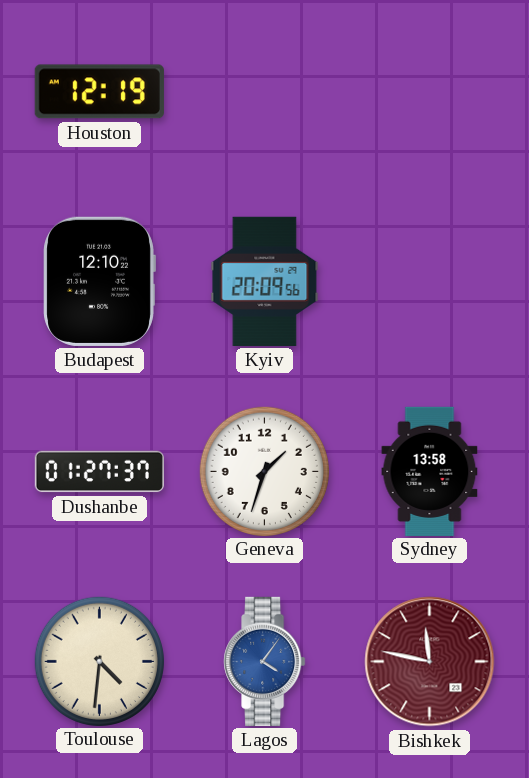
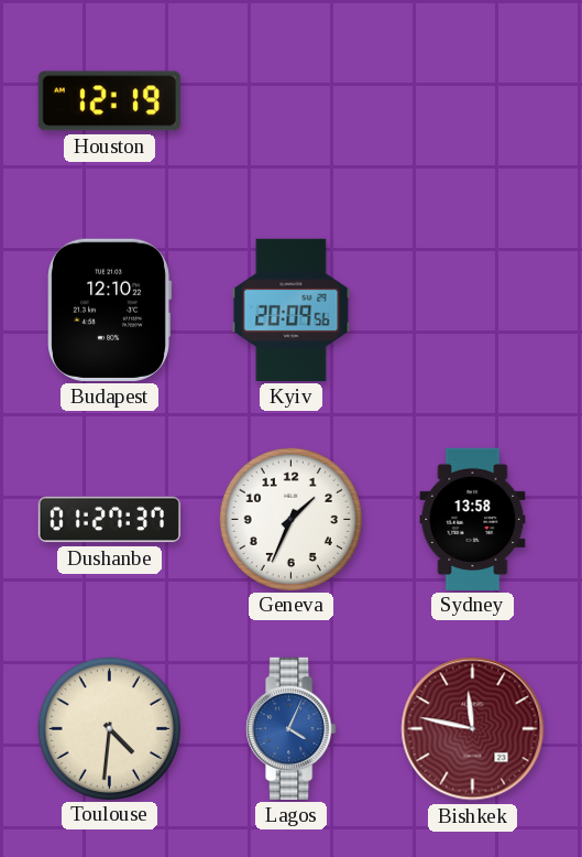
Geneva: 1:33 -> 1:34 (290, 519)
Lagos: 4:06 -> 4:04 (292, 728)
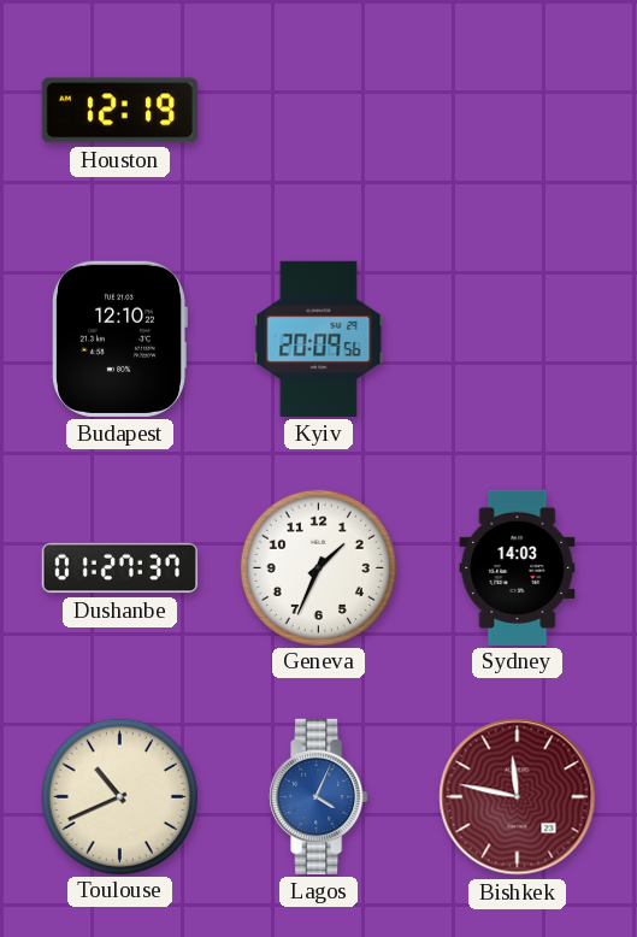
Sydney: 13:58 -> 14:03 (518, 567)
Toulouse: 4:31 -> 10:41 (119, 796)
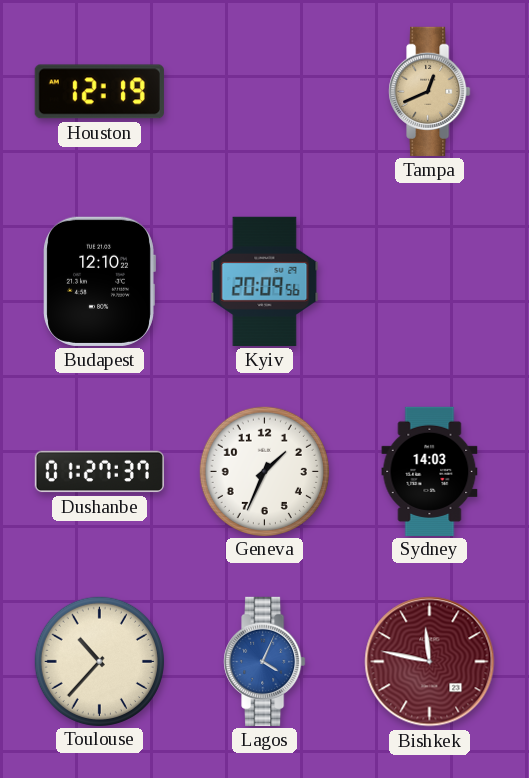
Tampa: none -> 12:41 (430, 91)
Toulouse: 10:41 -> 10:37 (99, 661)
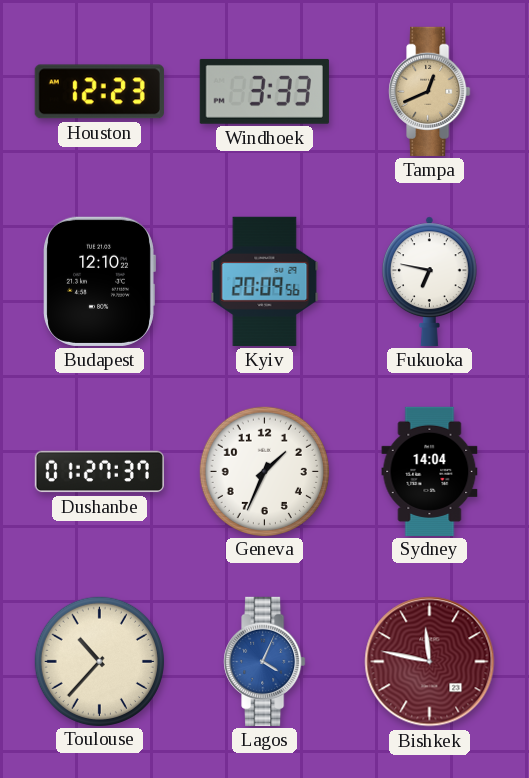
Houston: 12:19 -> 12:23 (99, 92)
Windhoek: none -> 3:33 (264, 91)
Fukuoka: none -> 6:47 (429, 281)
Sydney: 14:03 -> 14:04 (430, 471)
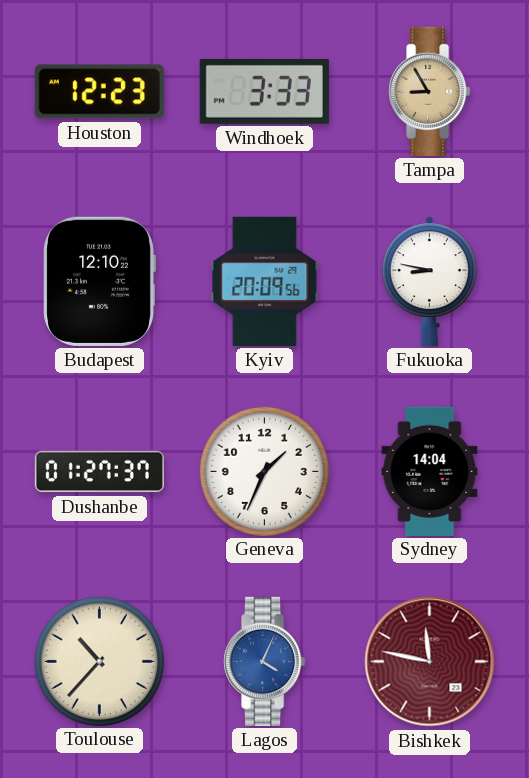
Tampa: 12:41 -> 8:55 (430, 91)
Fukuoka: 6:47 -> 8:47 (429, 281)
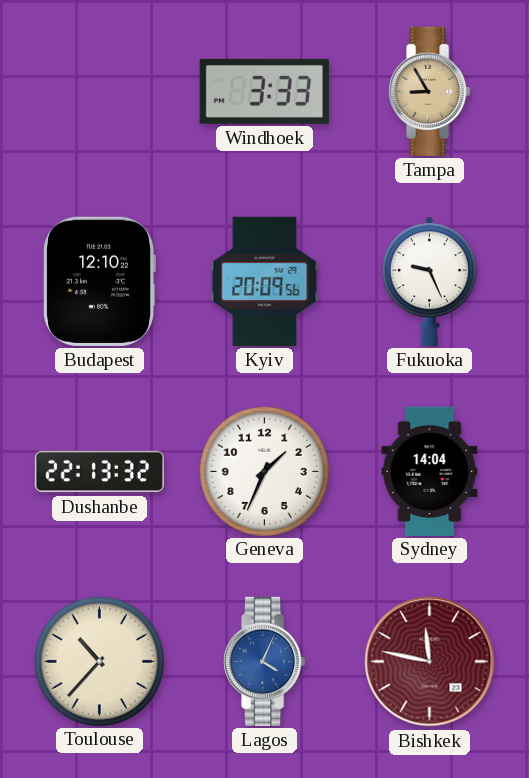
Houston: 12:23 -> none (99, 92)
Fukuoka: 8:47 -> 9:26 (429, 281)
Dushanbe: 01:27 -> 22:13 (99, 472)
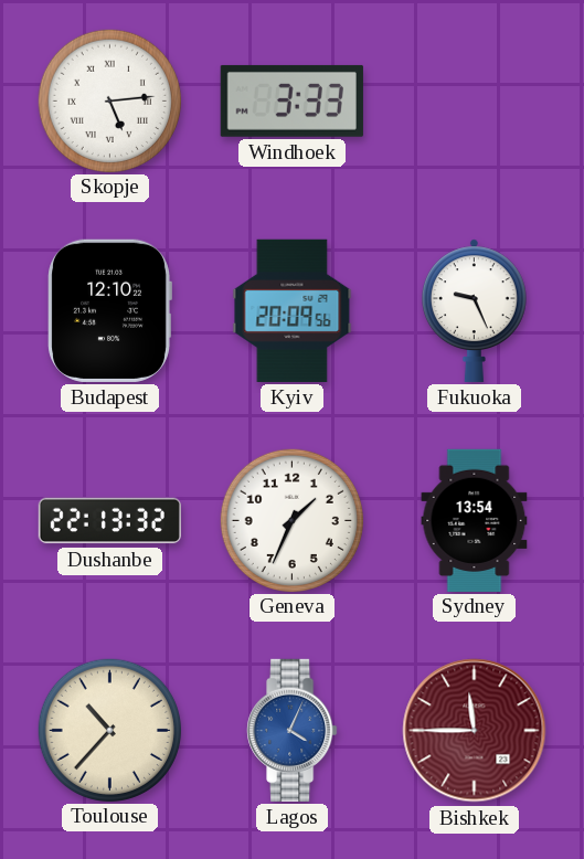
Skopje: none -> 5:14 (109, 100)
Tampa: 8:55 -> none (430, 91)
Sydney: 14:04 -> 13:54 (475, 520)
Bishkek: 11:47 -> 11:45 (475, 731)
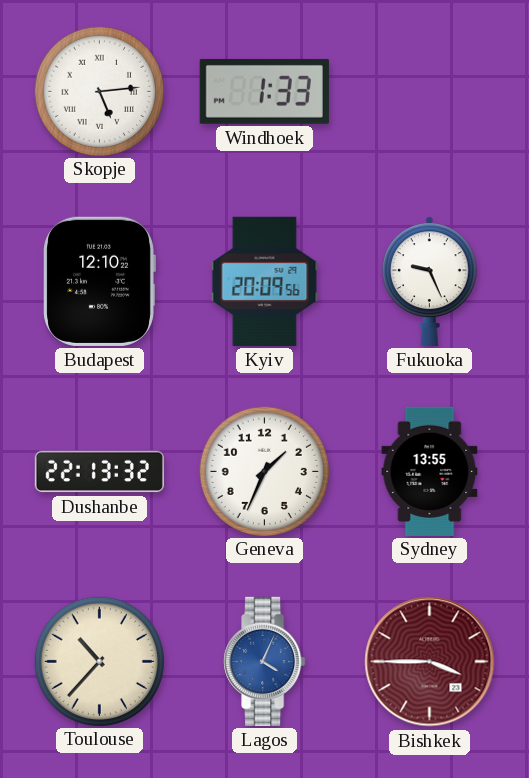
Windhoek: 3:33 -> 1:33 (264, 91)
Sydney: 13:54 -> 13:55 (430, 471)
Bishkek: 11:45 -> 3:45 (430, 662)
